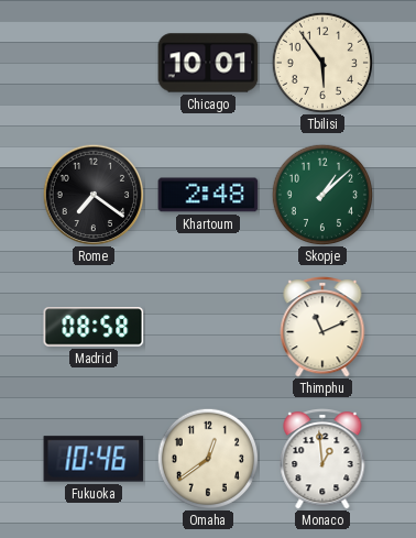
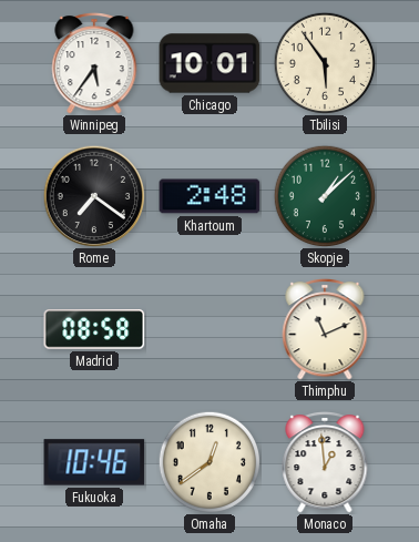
Winnipeg: none -> 5:36 (94, 64)
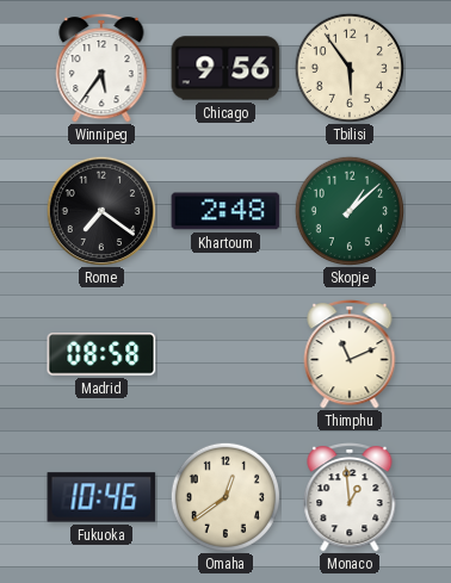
Chicago: 10:01 -> 9:56 (225, 68)
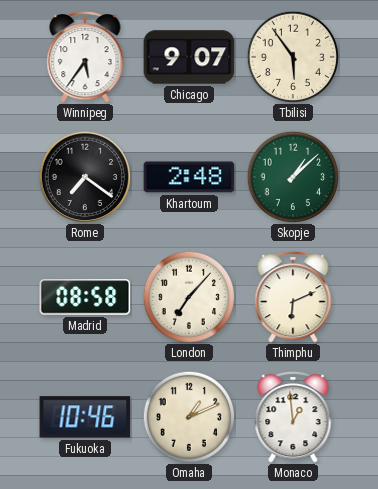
Chicago: 9:56 -> 9:07 (189, 57)
London: none -> 7:07 (188, 296)
Thimphu: 11:11 -> 6:11 (293, 298)
Omaha: 12:39 -> 1:11 (188, 416)
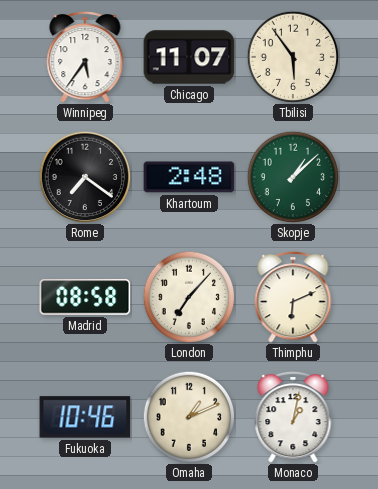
Chicago: 9:07 -> 11:07 (189, 57)
Monaco: 12:59 -> 1:02 (293, 418)
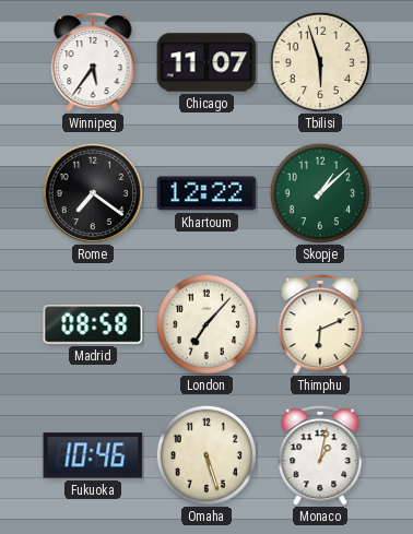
Tbilisi: 5:54 -> 5:57 (319, 61)
Khartoum: 2:48 -> 12:22 (206, 193)
Omaha: 1:11 -> 5:27 (205, 454)
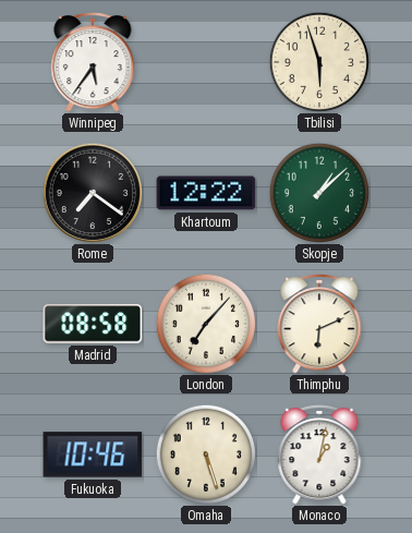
Chicago: 11:07 -> none (206, 62)
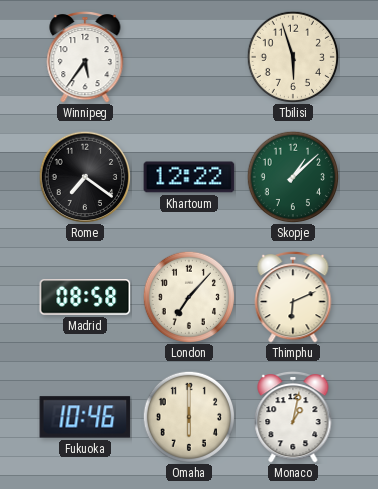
Omaha: 5:27 -> 6:00 (188, 416)
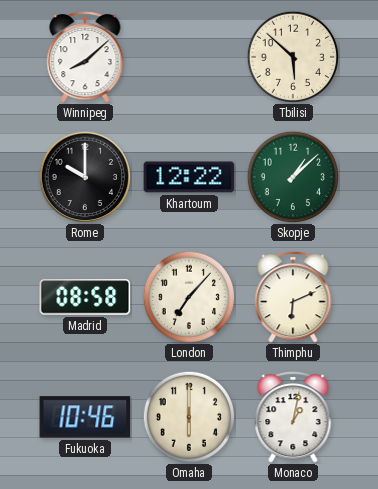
Winnipeg: 5:36 -> 8:08 (85, 58)
Tbilisi: 5:57 -> 5:52 (292, 56)
Rome: 7:21 -> 10:00 (84, 176)
